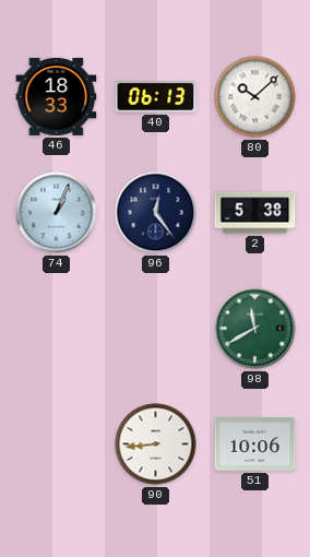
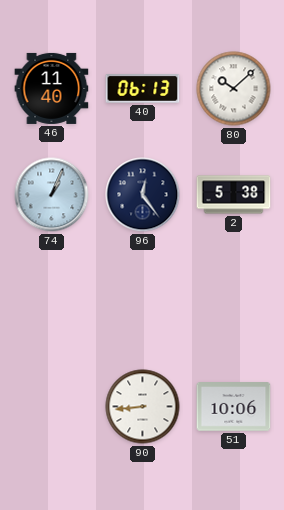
46: 18:33 -> 11:40 (52, 88)
98: 11:40 -> none (255, 329)
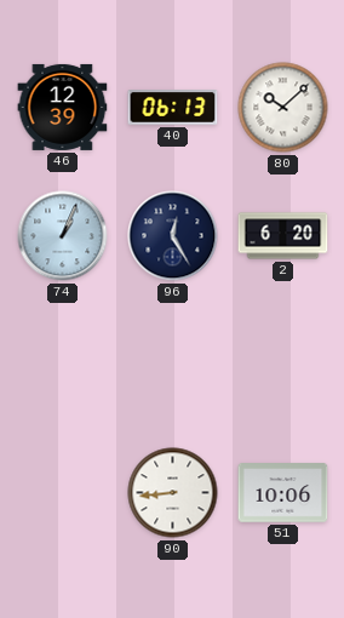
46: 11:40 -> 12:39 (63, 107)
96: 12:24 -> 12:25 (173, 236)
2: 5:38 -> 6:20 (283, 236)
